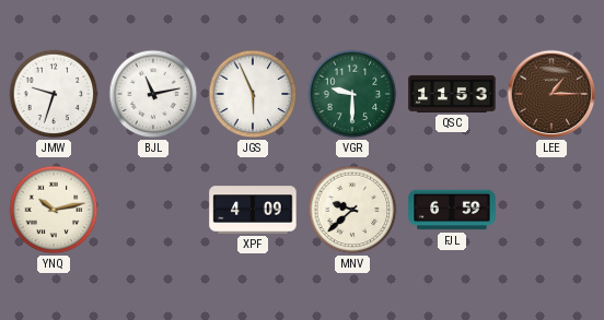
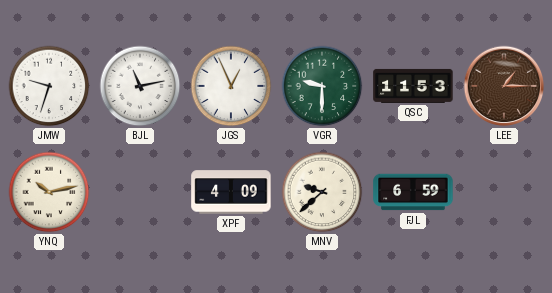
JGS: 5:56 -> 12:56 (231, 86)
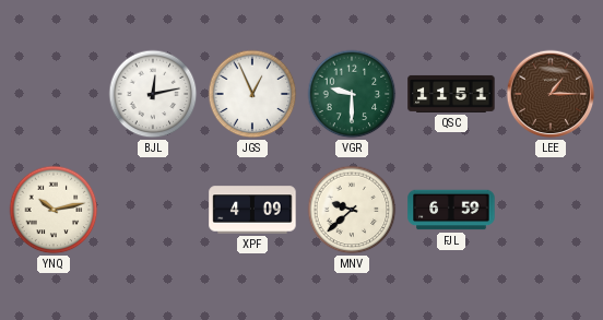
JMW: 9:33 -> none (49, 86)
BJL: 11:13 -> 12:13 (153, 94)
QSC: 11:53 -> 11:51 (451, 94)
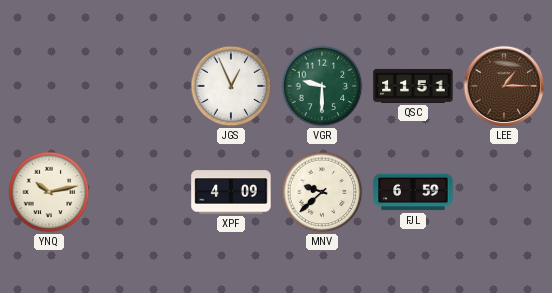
BJL: 12:13 -> none (153, 94)
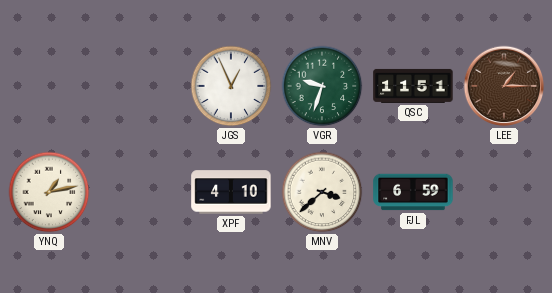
VGR: 9:30 -> 9:33 (322, 86)
YNQ: 10:13 -> 1:13 (49, 192)
XPF: 4:09 -> 4:10 (231, 192)
MNV: 9:38 -> 3:38 (322, 192)
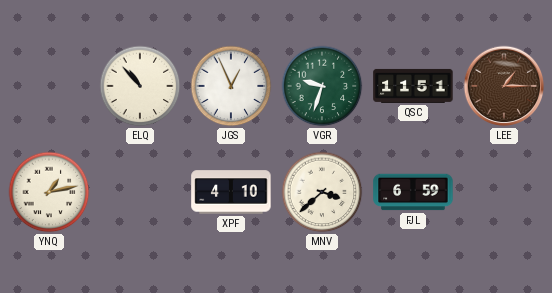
ELQ: none -> 10:53 (140, 86)
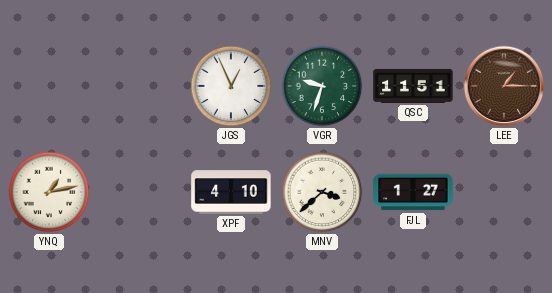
ELQ: 10:53 -> none (140, 86)
FJL: 6:59 -> 1:27 (413, 192)
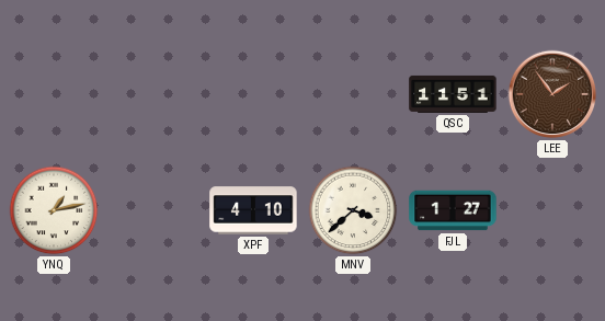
JGS: 12:56 -> none (231, 86)
VGR: 9:33 -> none (322, 86)
LEE: 1:15 -> 1:54 (552, 94)
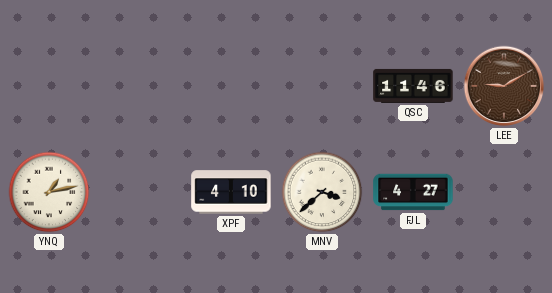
QSC: 11:51 -> 11:46 (413, 86)
LEE: 1:54 -> 9:10 (504, 86)
FJL: 1:27 -> 4:27 (413, 192)
